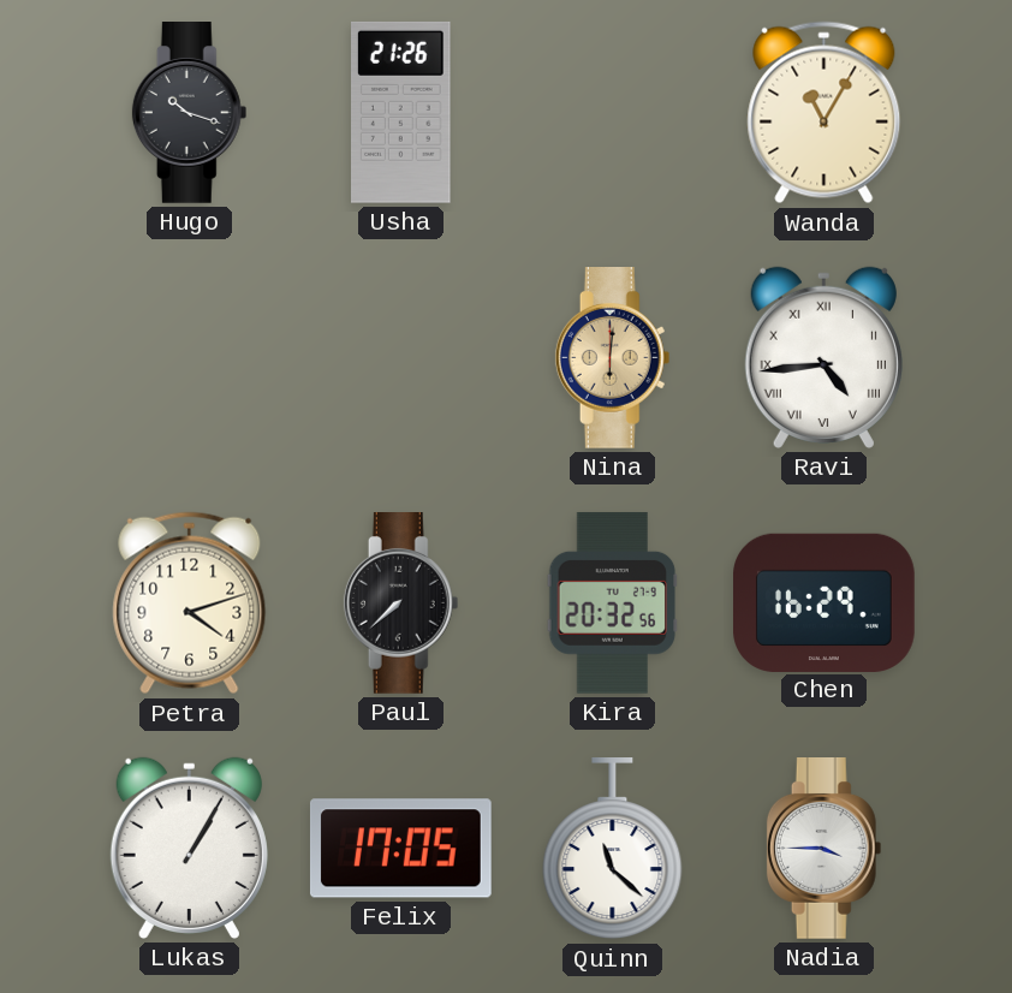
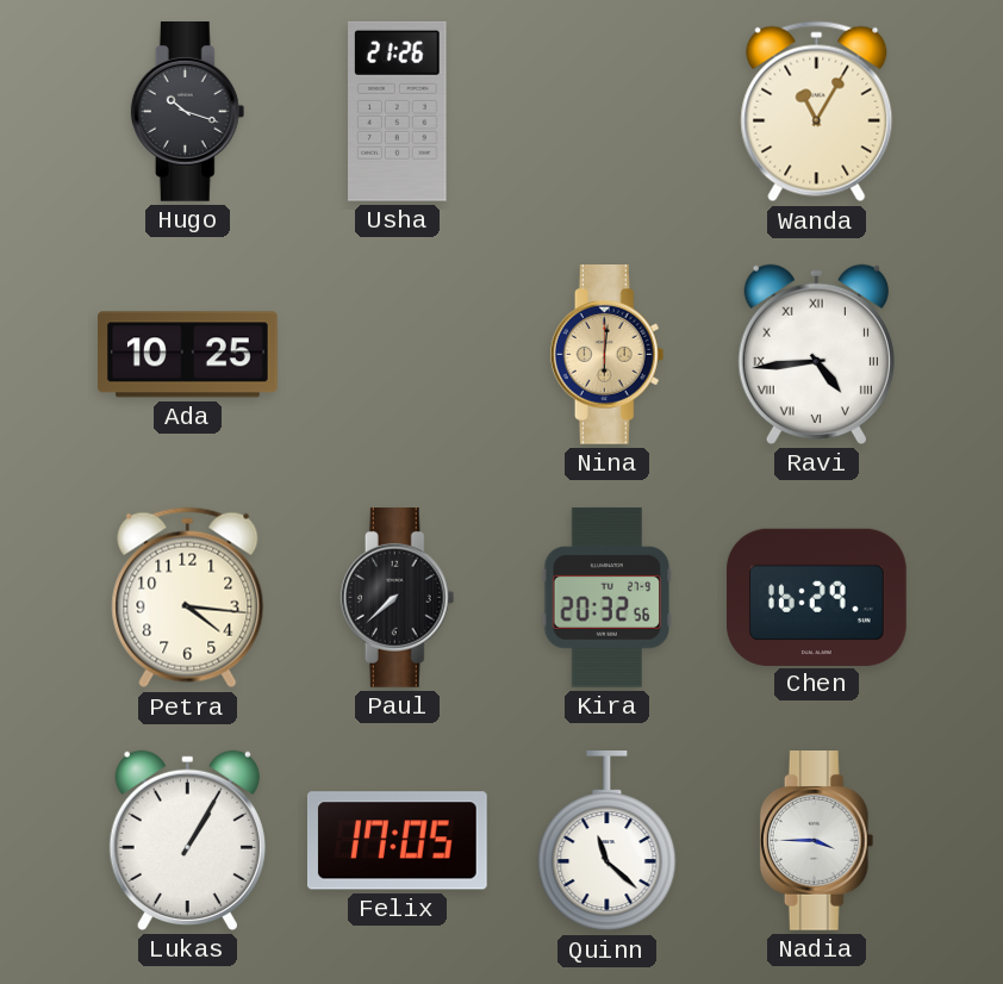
Ada: none -> 10:25 (188, 355)
Petra: 4:12 -> 4:16 (188, 598)
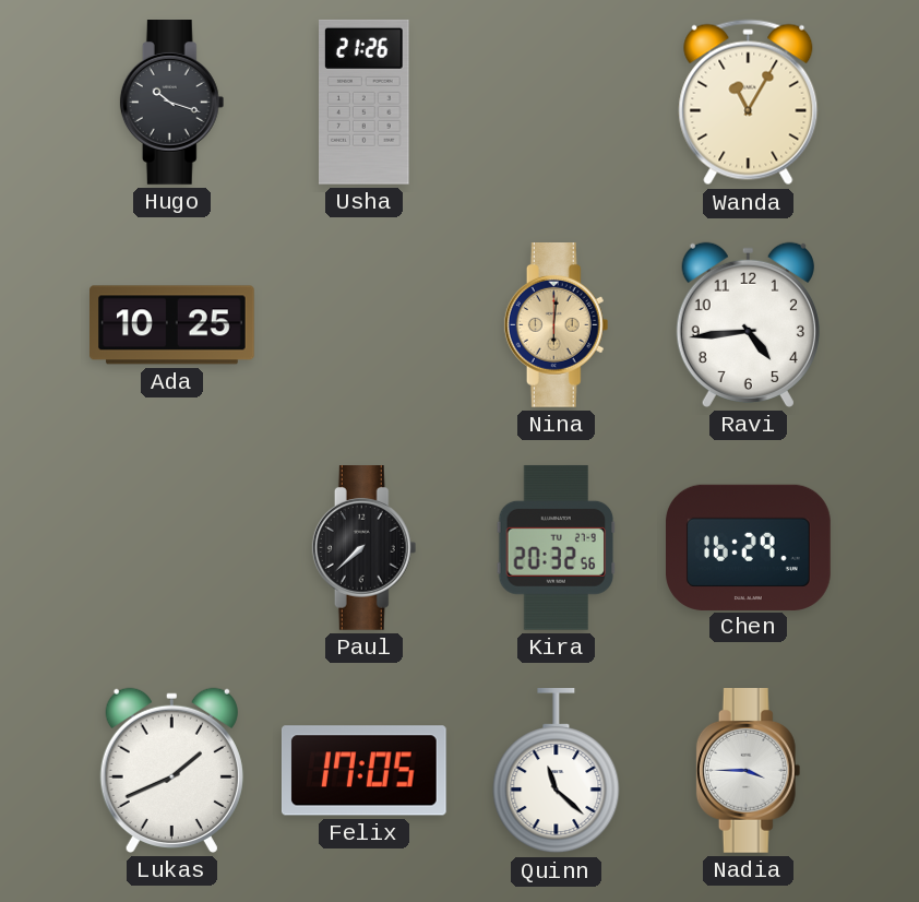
Ravi numerals: Roman -> Arabic (748, 324)
Petra: 4:16 -> none (188, 598)
Lukas: 1:05 -> 1:41 (171, 770)
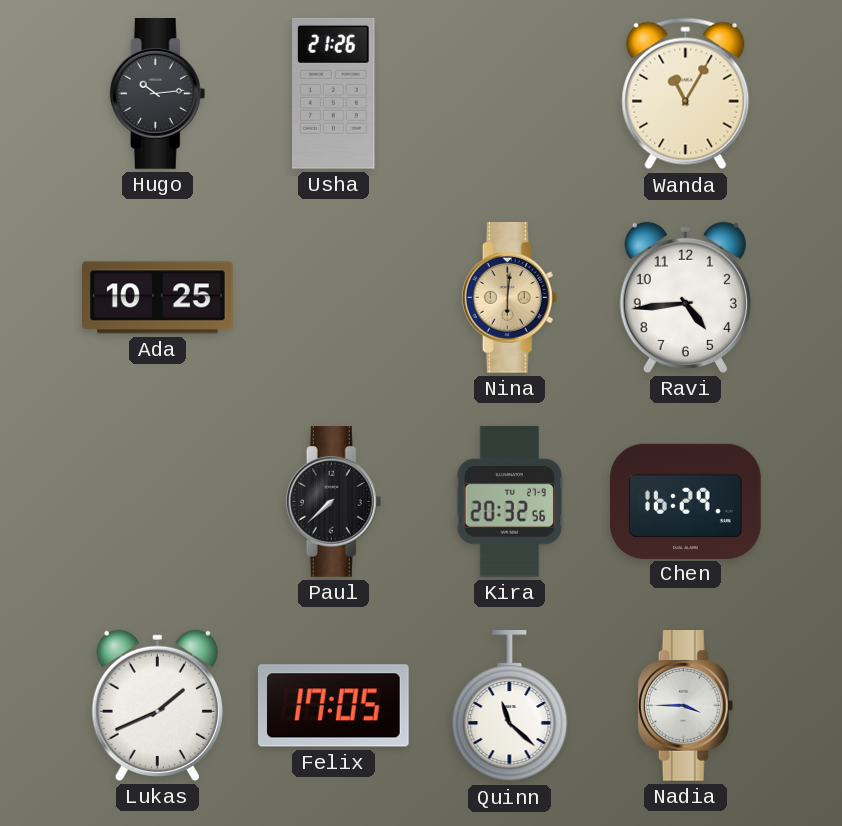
Hugo: 10:18 -> 10:14 (158, 94)
